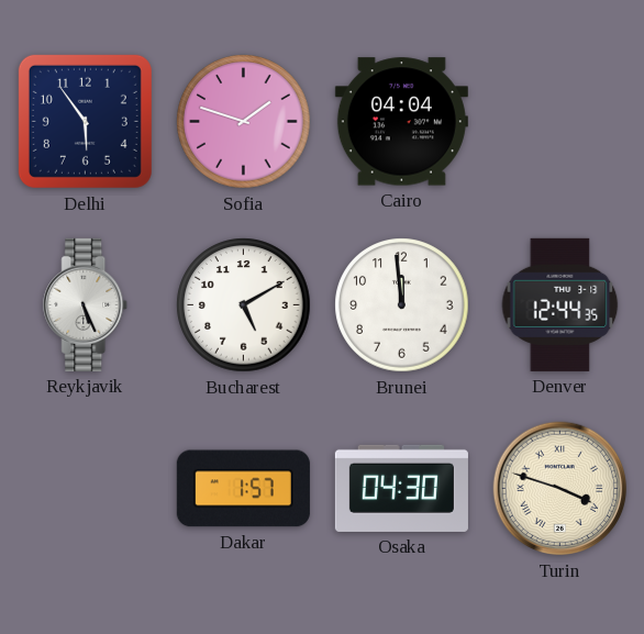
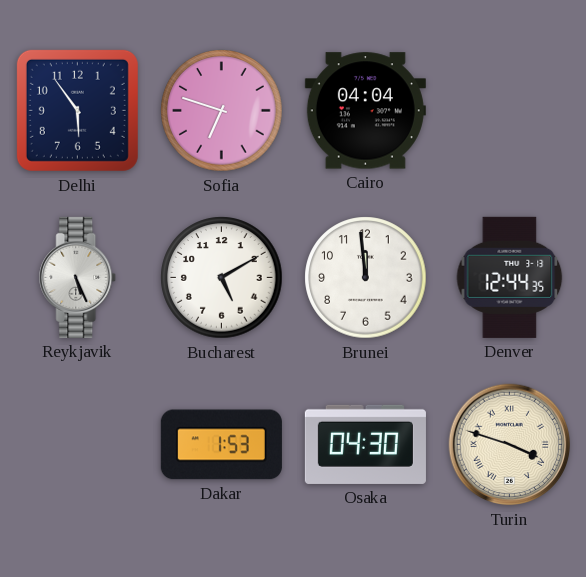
Sofia: 1:48 -> 6:48 (222, 111)
Dakar: 1:57 -> 1:53 (221, 445)
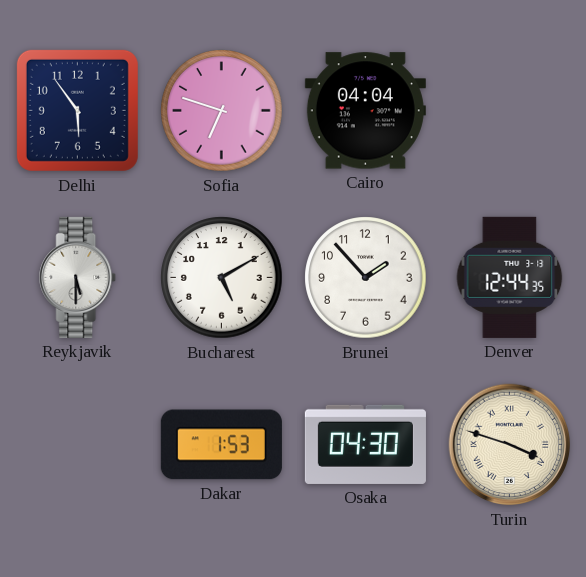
Reykjavik: 5:26 -> 5:30 (78, 277)
Brunei: 11:59 -> 1:53 (366, 278)
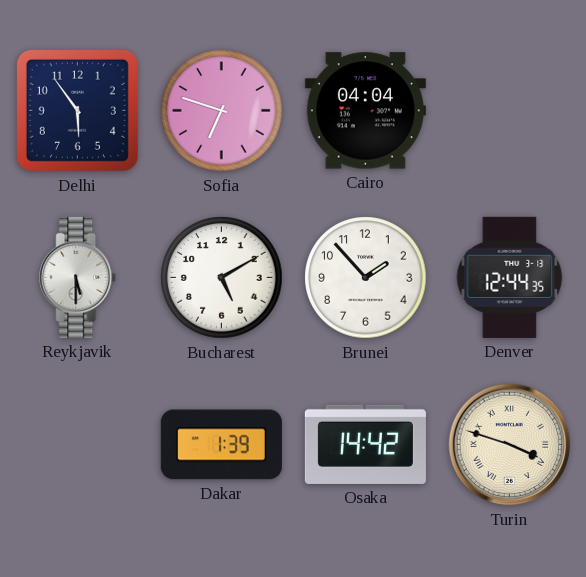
Dakar: 1:53 -> 1:39 (221, 445)
Osaka: 04:30 -> 14:42 (365, 444)
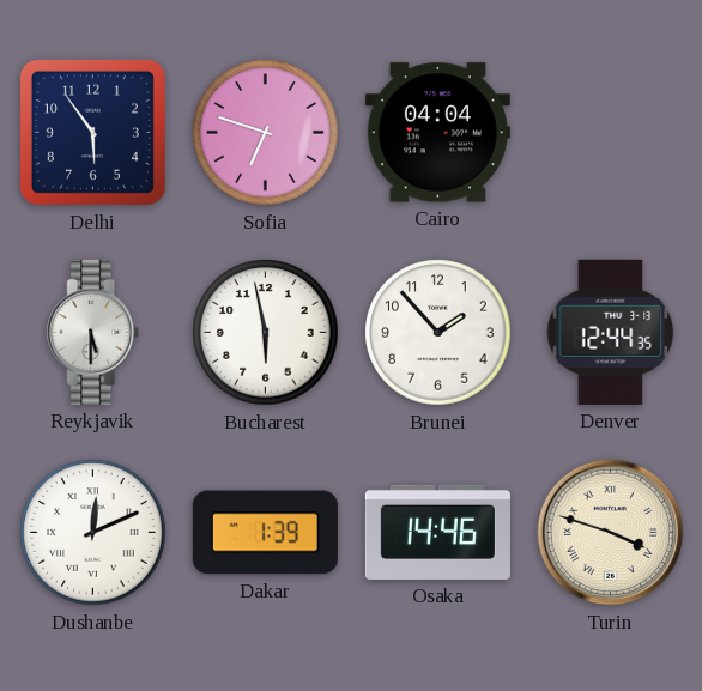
Bucharest: 5:10 -> 5:58 (266, 333)
Dushanbe: none -> 12:11 (93, 533)
Osaka: 14:42 -> 14:46 (437, 532)
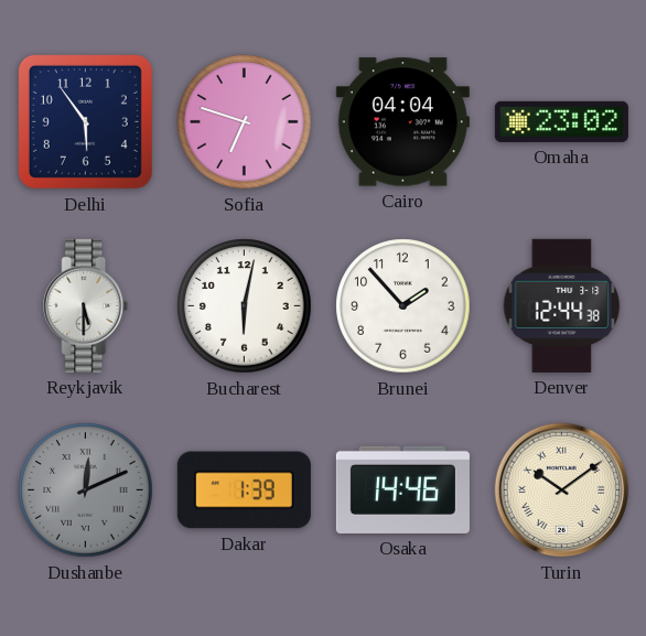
Omaha: none -> 23:02 (561, 121)
Bucharest: 5:58 -> 6:02 (245, 306)
Denver: 12:44:35 -> 12:44:38 (562, 305)
Dushanbe dial: white -> grey (86, 491)
Turin: 3:48 -> 10:09 (562, 491)
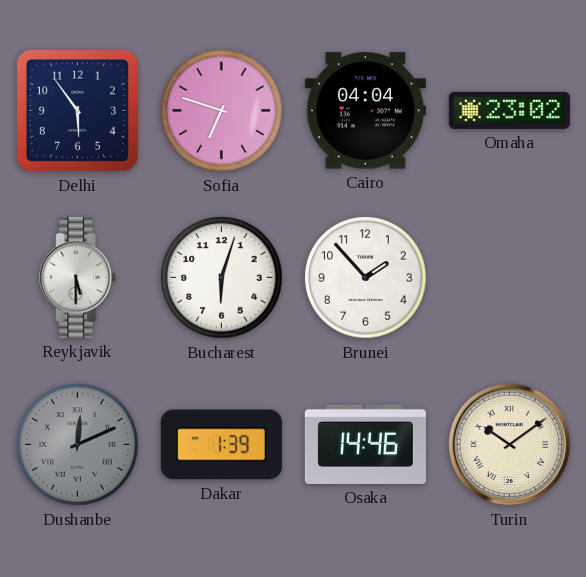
Bucharest: 6:02 -> 6:03 (222, 278)
Denver: 12:44 -> none (562, 305)
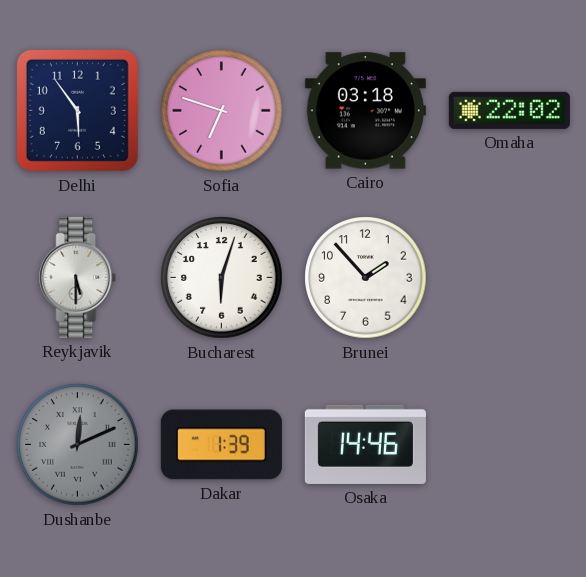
Cairo: 04:04 -> 03:18 (365, 111)
Omaha: 23:02 -> 22:02 (509, 110)
Turin: 10:09 -> none (510, 445)
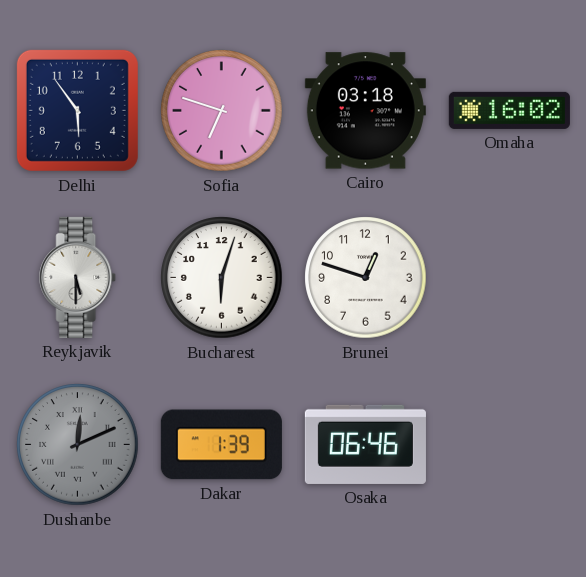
Omaha: 22:02 -> 16:02 (509, 110)
Brunei: 1:53 -> 12:48 (366, 278)
Osaka: 14:46 -> 06:46 (365, 444)
